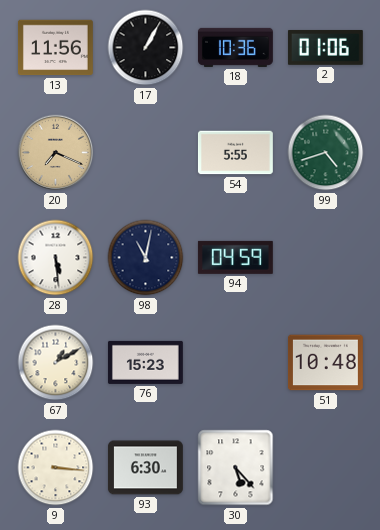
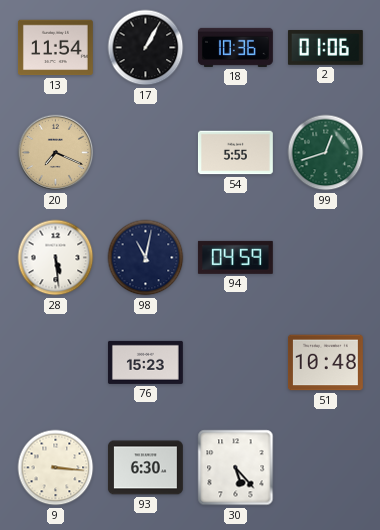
13: 11:56 -> 11:54 (55, 48)
99: 4:42 -> 12:42 (326, 153)
67: 1:10 -> none (56, 363)
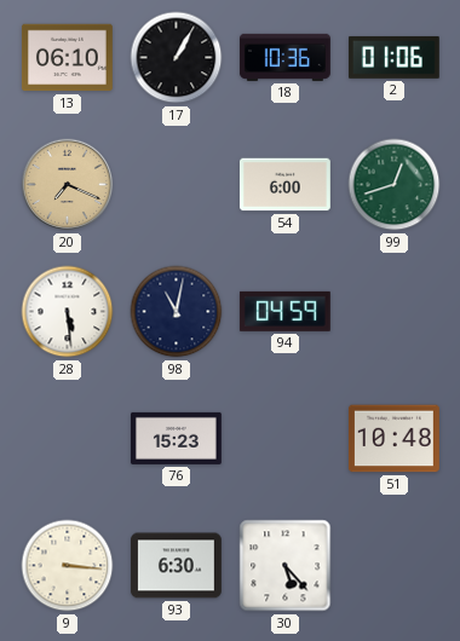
13: 11:54 -> 06:10 (67, 58)
54: 5:55 -> 6:00 (286, 185)
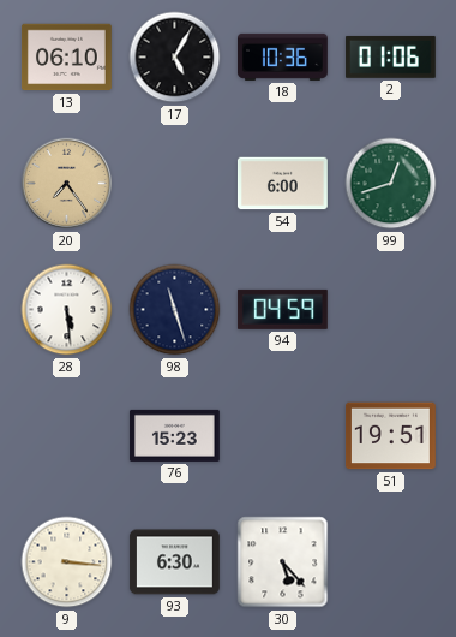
17: 1:05 -> 5:05 (175, 58)
20: 7:19 -> 7:24 (67, 184)
98: 11:02 -> 11:27 (175, 310)
51: 10:48 -> 19:51 (390, 436)
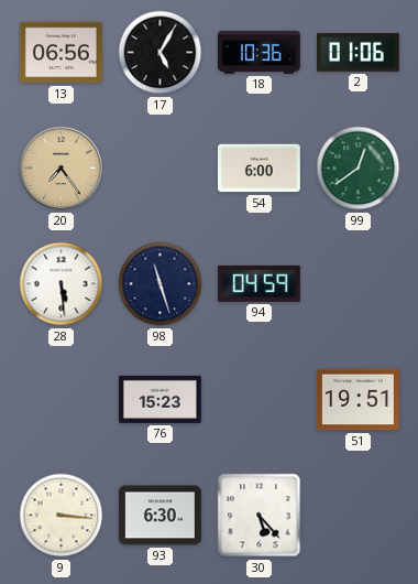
13: 06:10 -> 06:56 (61, 53)
99: 12:42 -> 12:39 (359, 169)
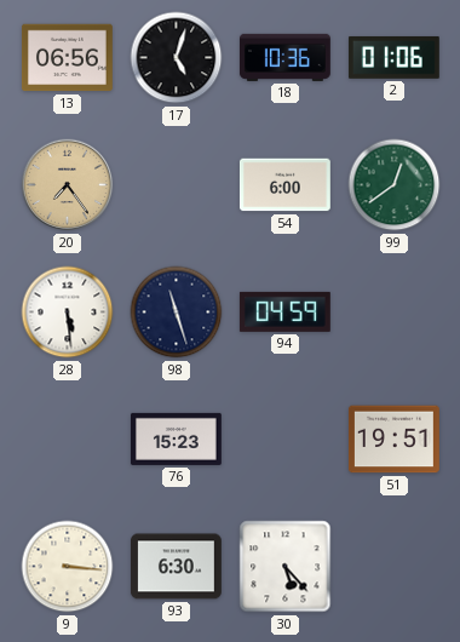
17: 5:05 -> 5:03 (177, 58)
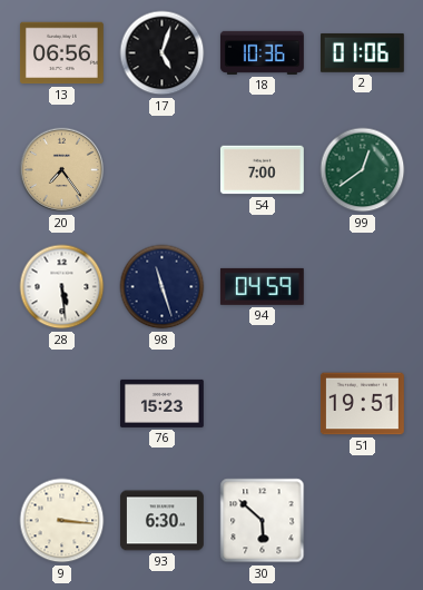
54: 6:00 -> 7:00 (263, 170)
30: 5:23 -> 5:52 (263, 521)
